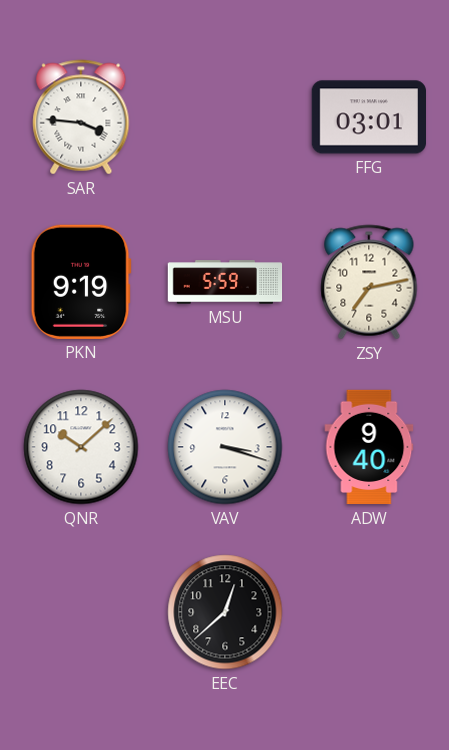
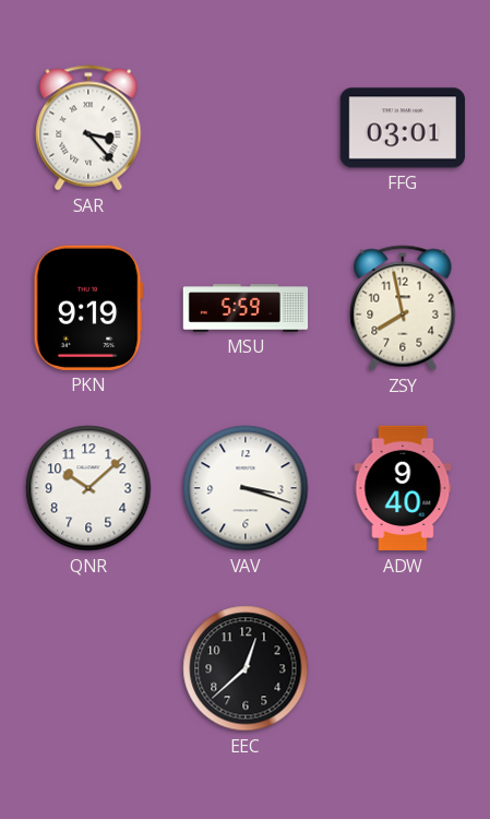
SAR: 3:46 -> 3:23 (88, 128)
ZSY: 7:13 -> 7:58 (403, 308)
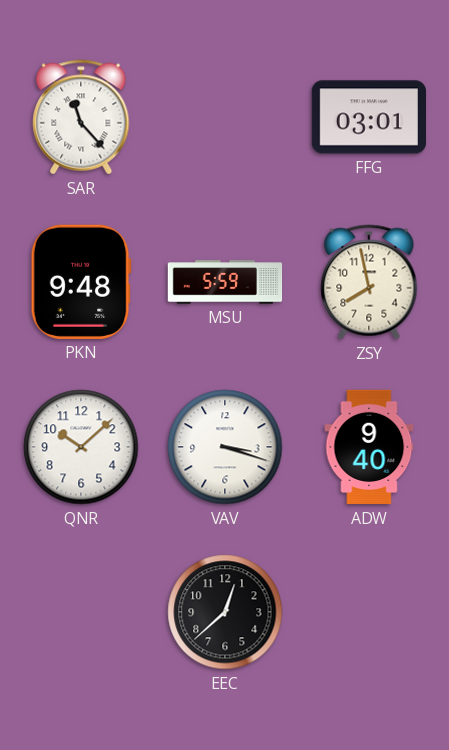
SAR: 3:23 -> 11:23 (81, 117)
PKN: 9:19 -> 9:48 (81, 282)
